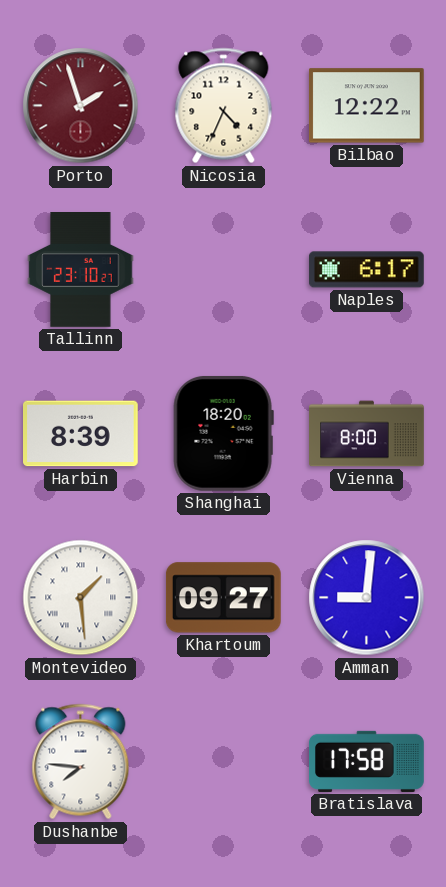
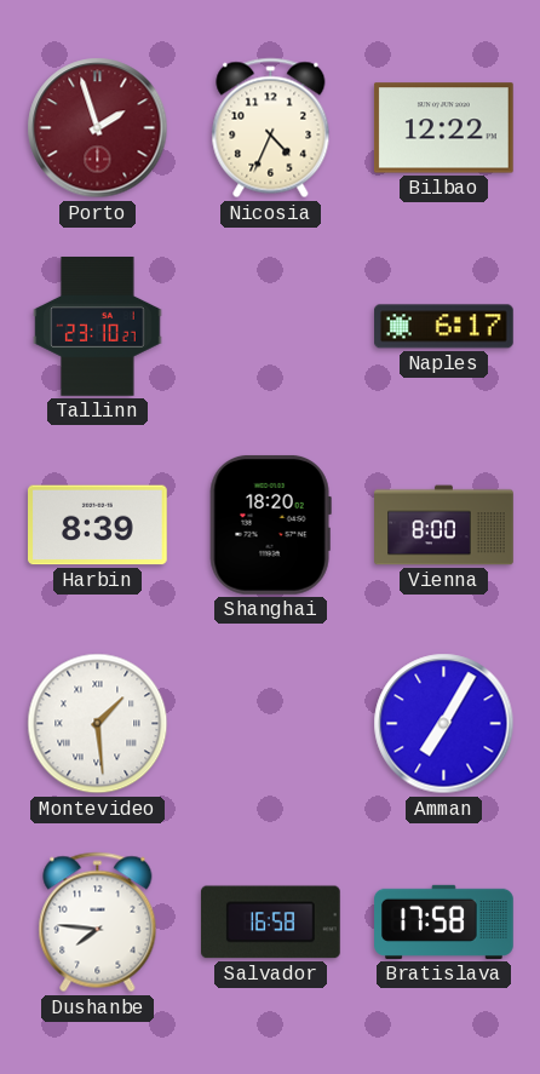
Khartoum: 09:27 -> none (223, 598)
Amman: 9:01 -> 7:05 (444, 724)
Salvador: none -> 16:58 (270, 923)
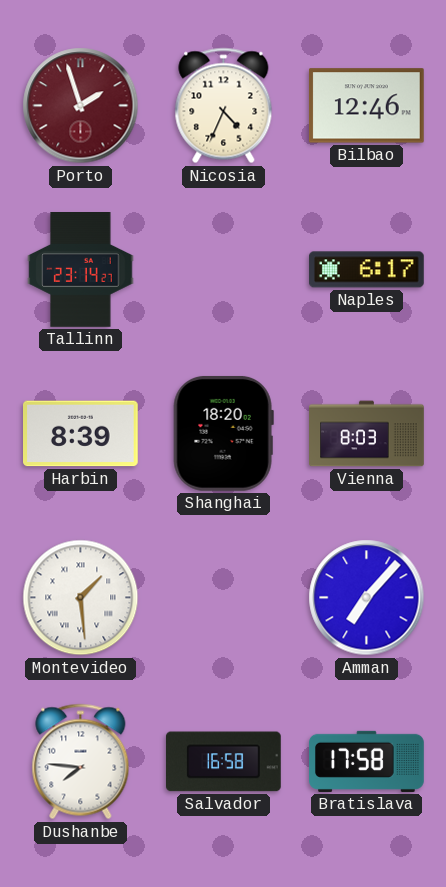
Bilbao: 12:22 -> 12:46 (366, 106)
Tallinn: 23:10 -> 23:14 (81, 270)
Vienna: 8:00 -> 8:03 (367, 434)
Amman: 7:05 -> 7:07 (367, 598)
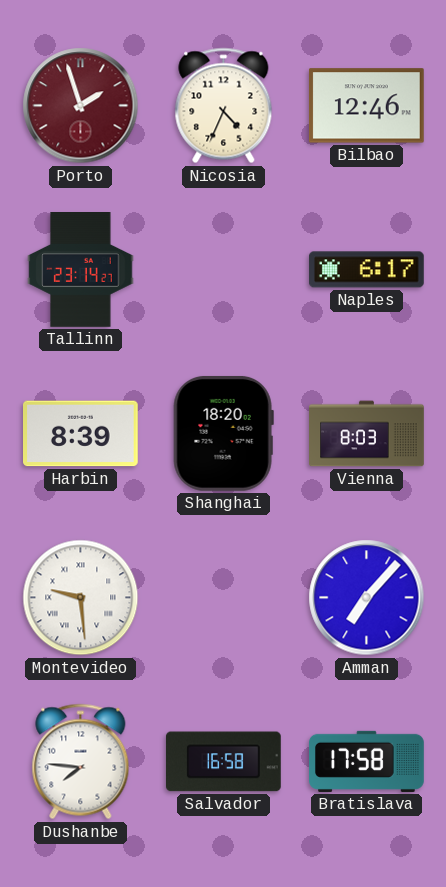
Montevideo: 1:29 -> 9:29 (81, 598)
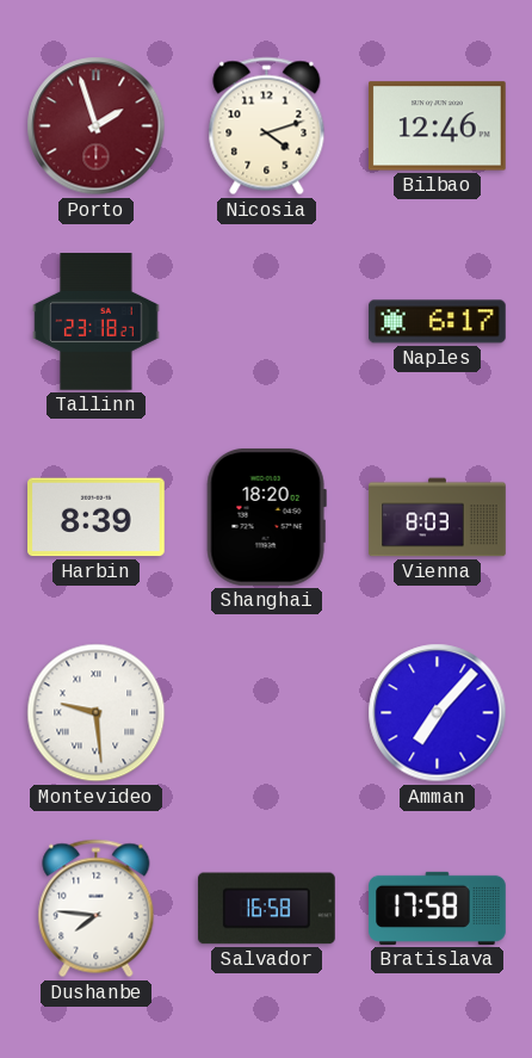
Nicosia: 4:34 -> 4:12 (267, 126)
Tallinn: 23:14 -> 23:18 (97, 322)
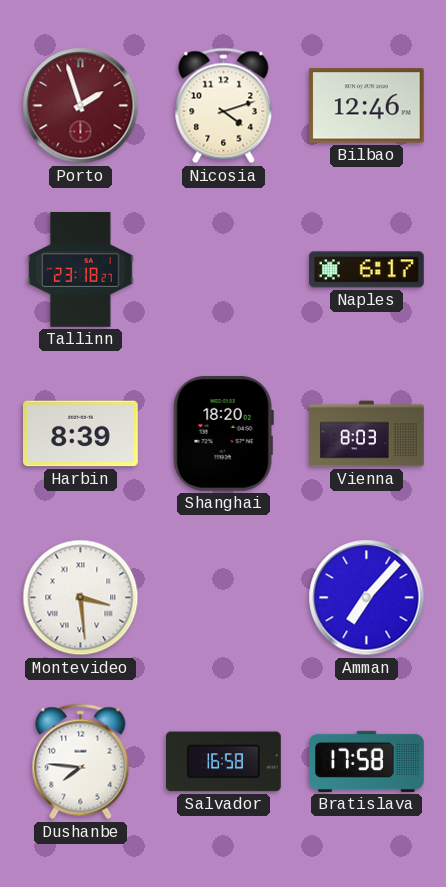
Montevideo: 9:29 -> 3:29 (81, 598)
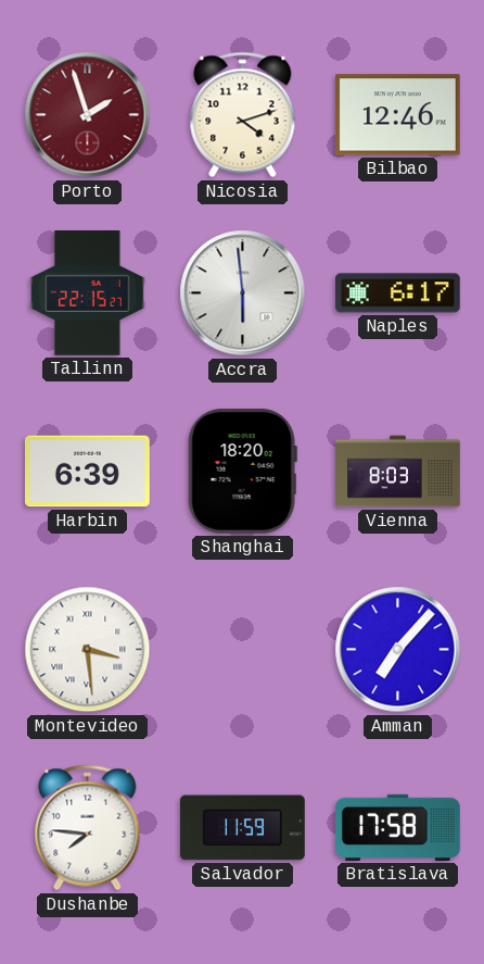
Tallinn: 23:18 -> 22:15 (88, 293)
Accra: none -> 5:59 (243, 293)
Harbin: 8:39 -> 6:39 (88, 472)
Salvador: 16:58 -> 11:59 (242, 828)
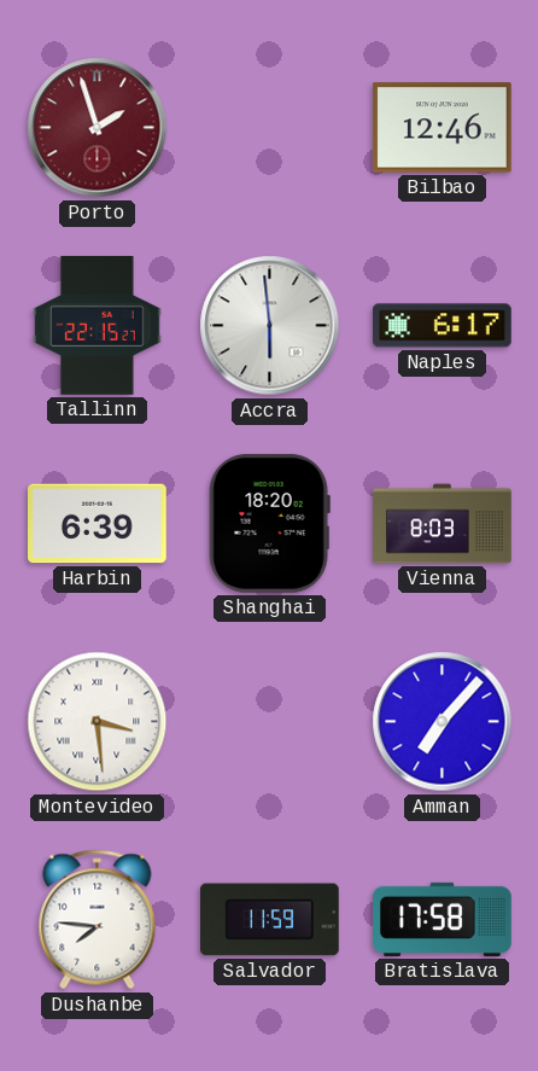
Nicosia: 4:12 -> none (243, 115)
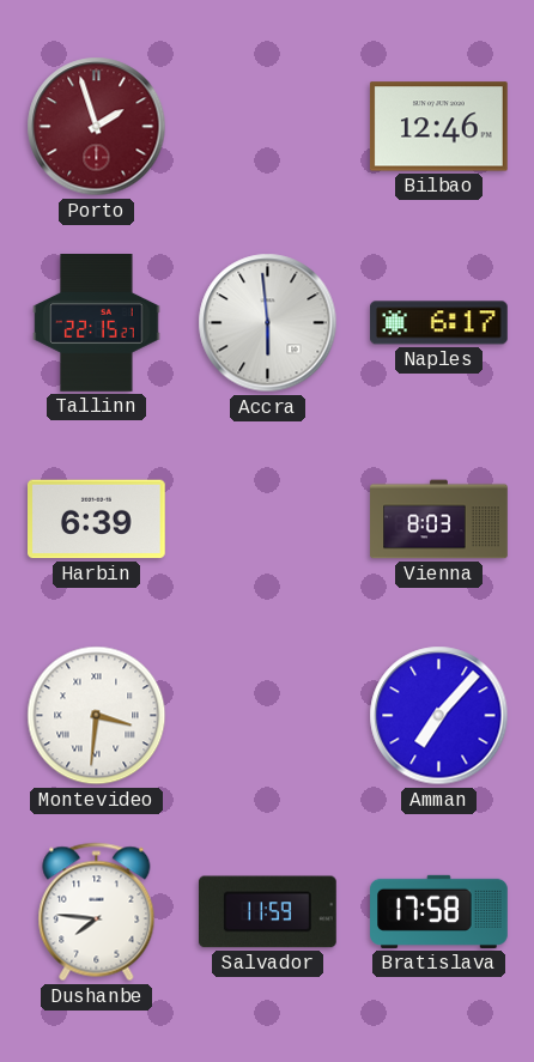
Shanghai: 18:20 -> none (269, 523)
Montevideo: 3:29 -> 3:31 (97, 716)
